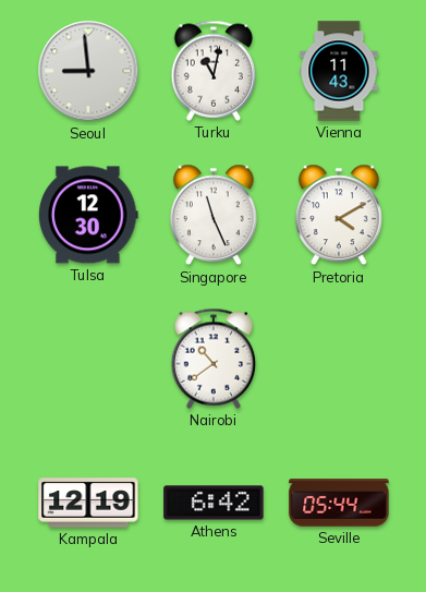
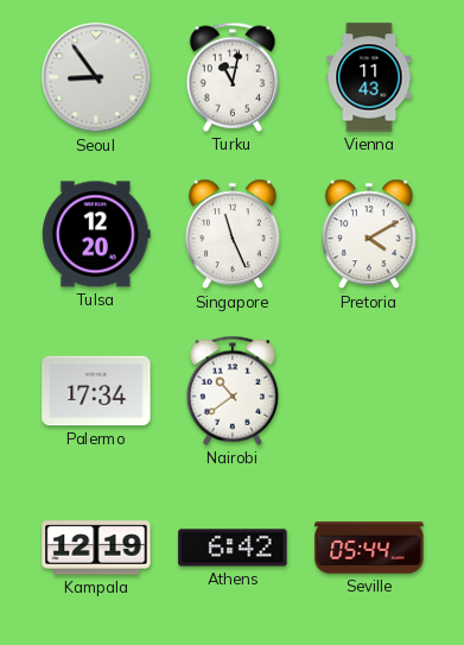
Seoul: 8:59 -> 8:54 (96, 77)
Tulsa: 12:30 -> 12:20 (97, 234)
Palermo: none -> 17:34 (96, 391)
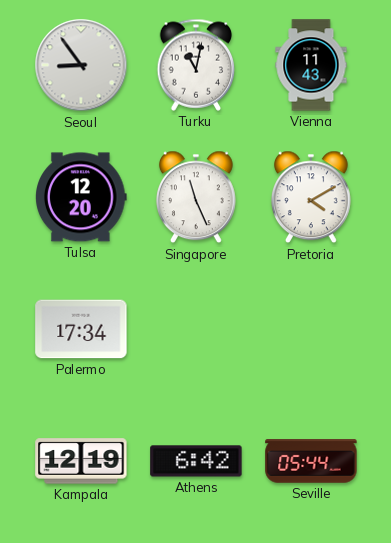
Nairobi: 10:39 -> none (233, 391)
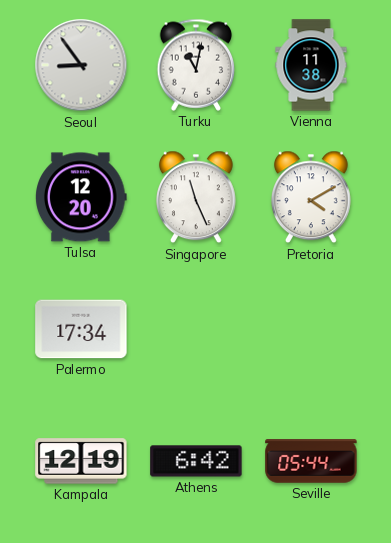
Vienna: 11:43 -> 11:38 (311, 65)
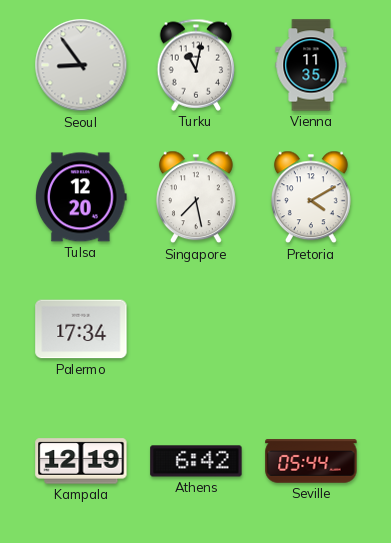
Vienna: 11:38 -> 11:35 (311, 65)
Singapore: 11:26 -> 7:28 (196, 197)
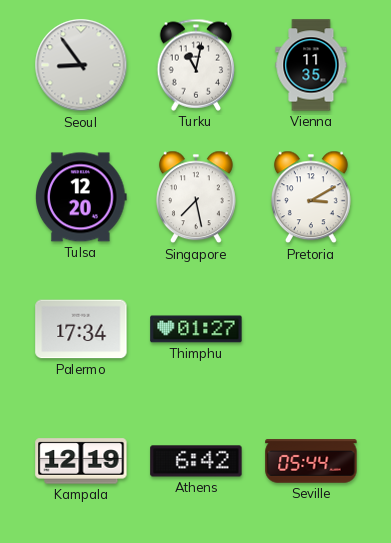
Pretoria: 4:10 -> 3:10 (311, 197)
Thimphu: none -> 01:27 (196, 329)
